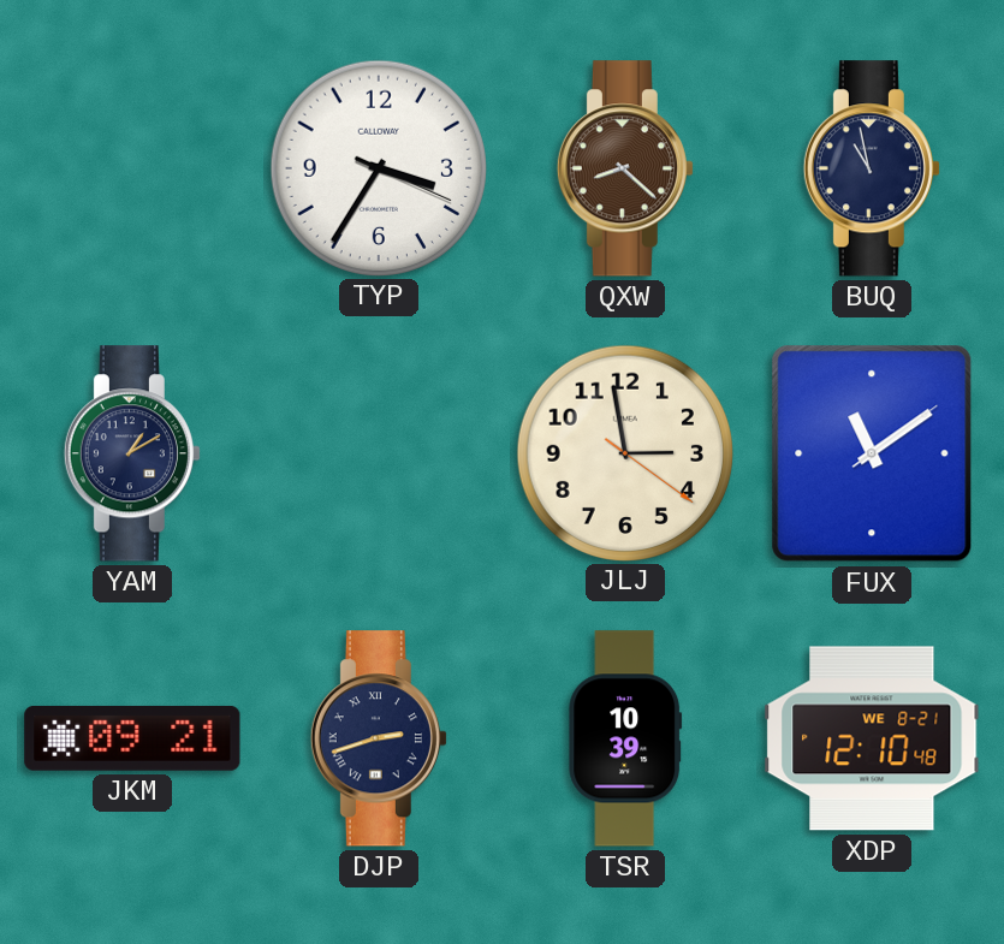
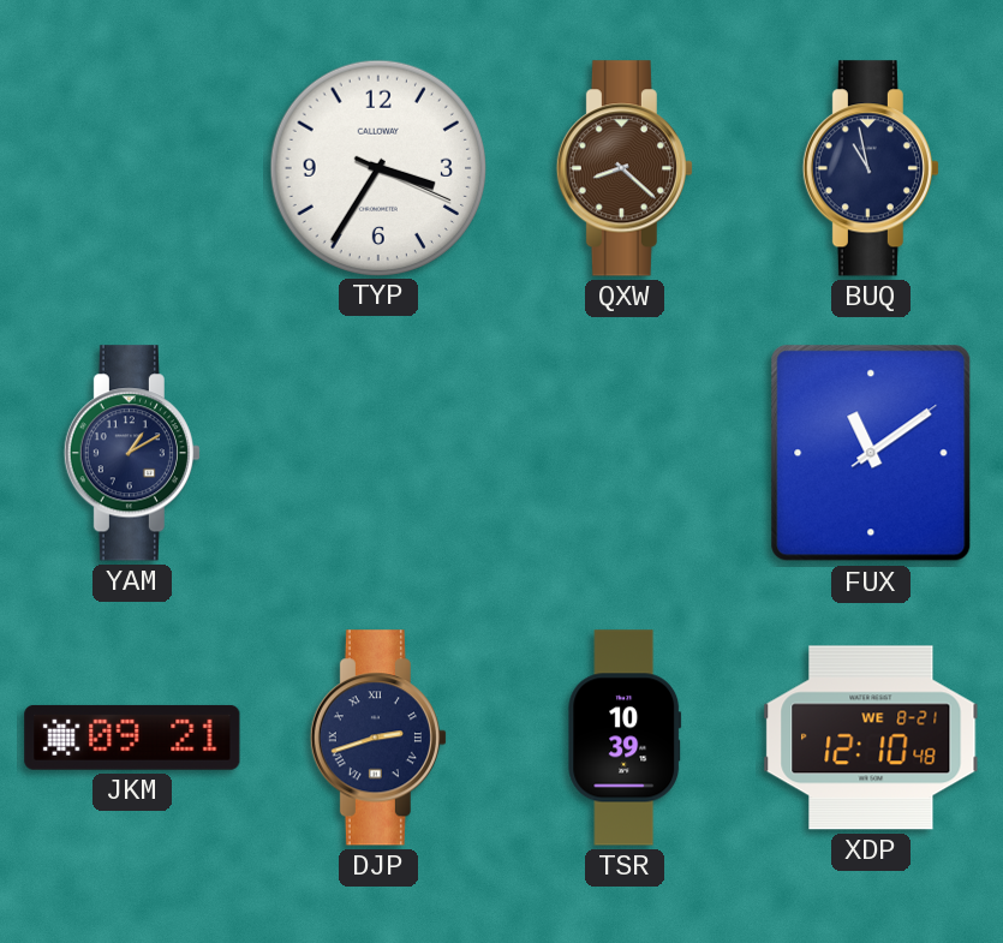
JLJ: 2:58 -> none (624, 452)
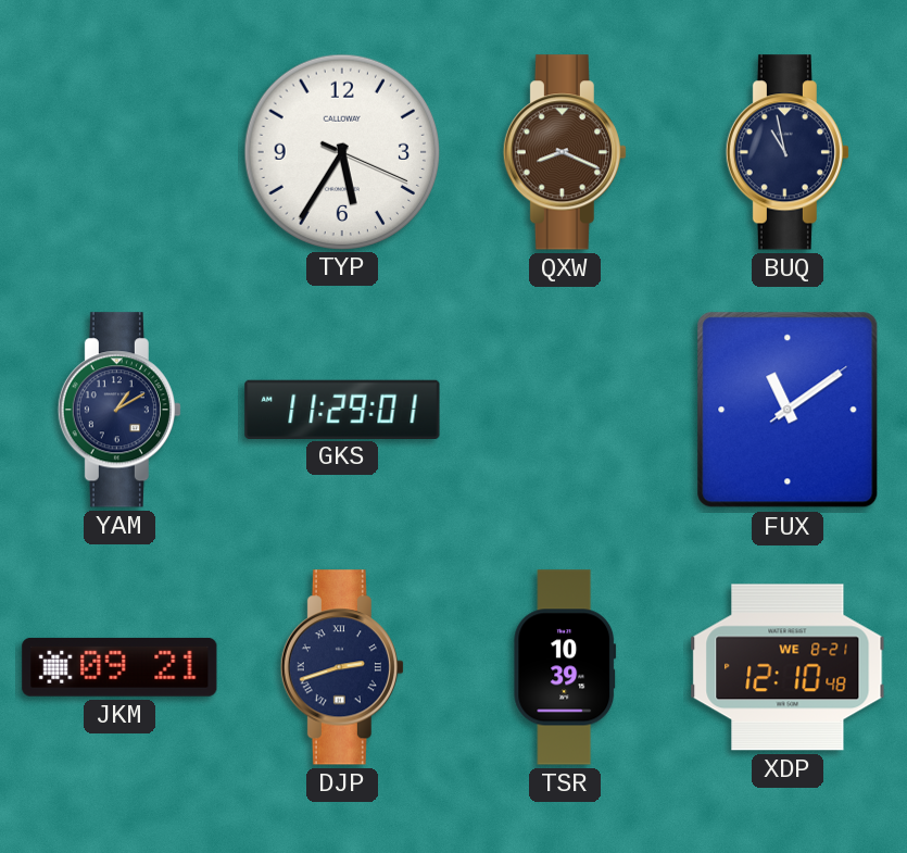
TYP: 3:35 -> 5:35 (341, 151)
QXW: 8:22 -> 8:19 (565, 152)
GKS: none -> 11:29 (342, 409)
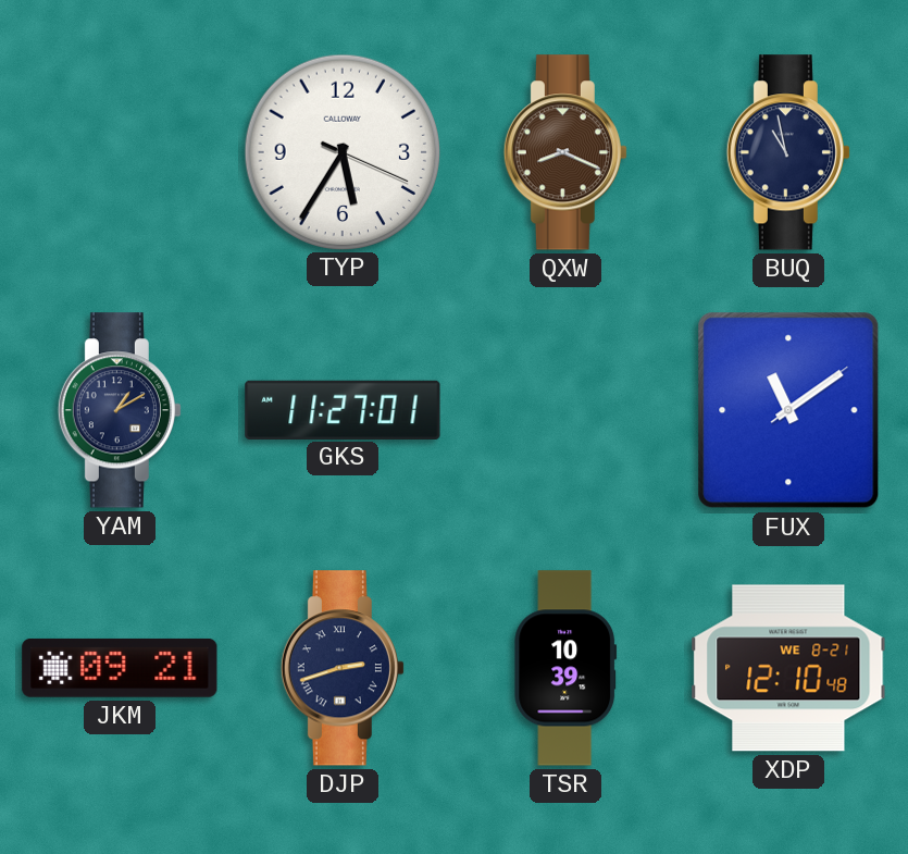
GKS: 11:29 -> 11:27 (343, 409)
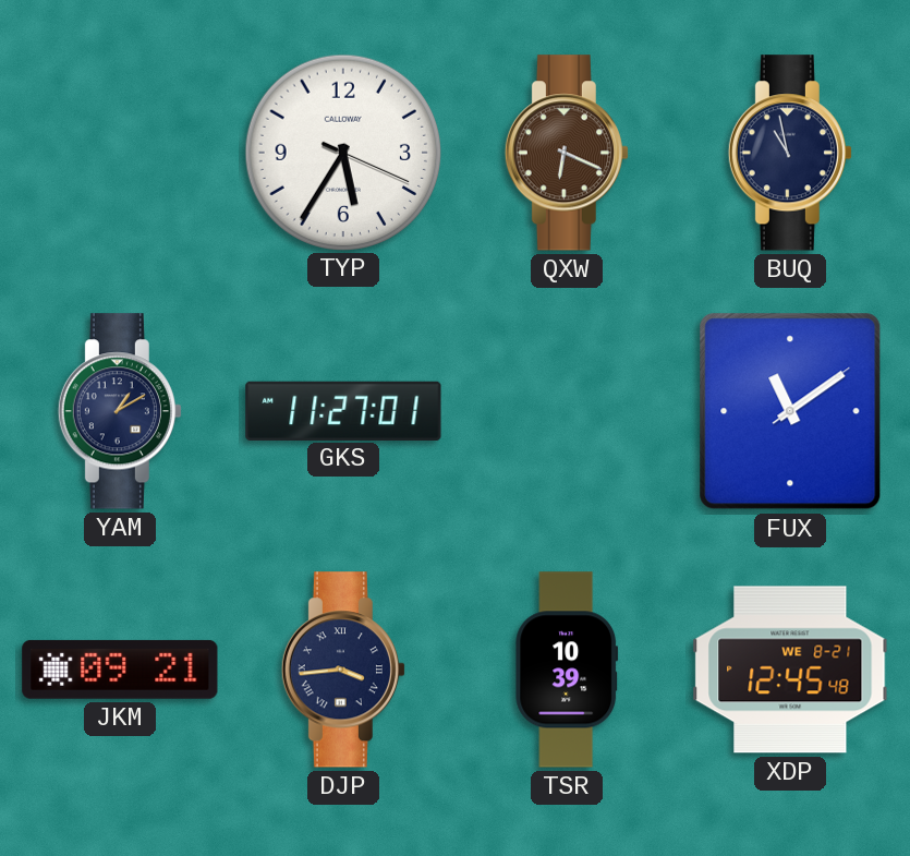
QXW: 8:19 -> 6:19 (567, 153)
DJP: 2:42 -> 3:44 (343, 670)
XDP: 12:10 -> 12:45 (790, 670)
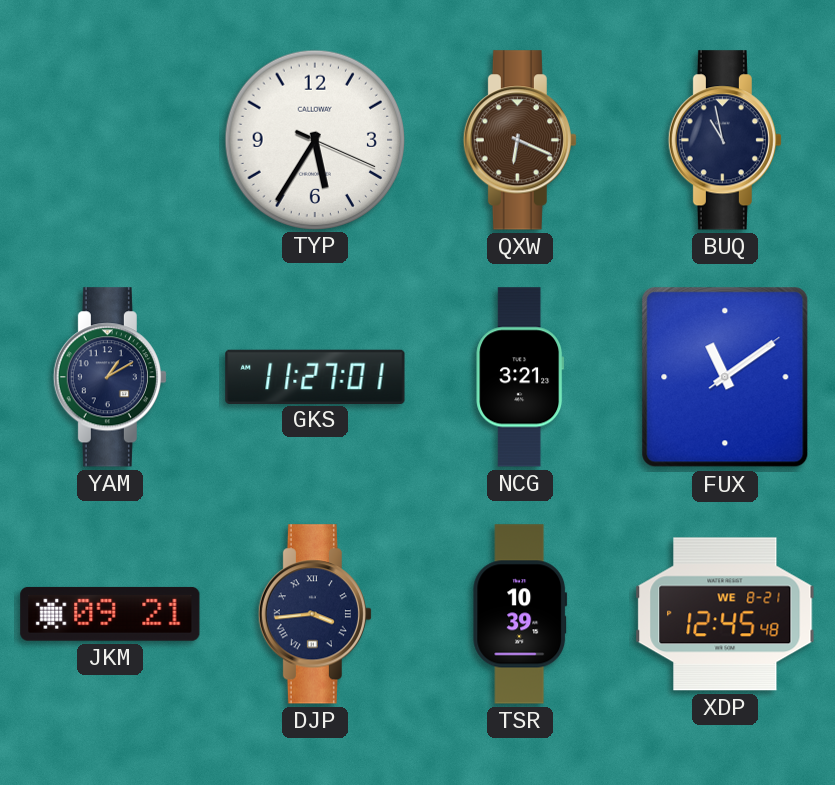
NCG: none -> 3:21 (520, 377)
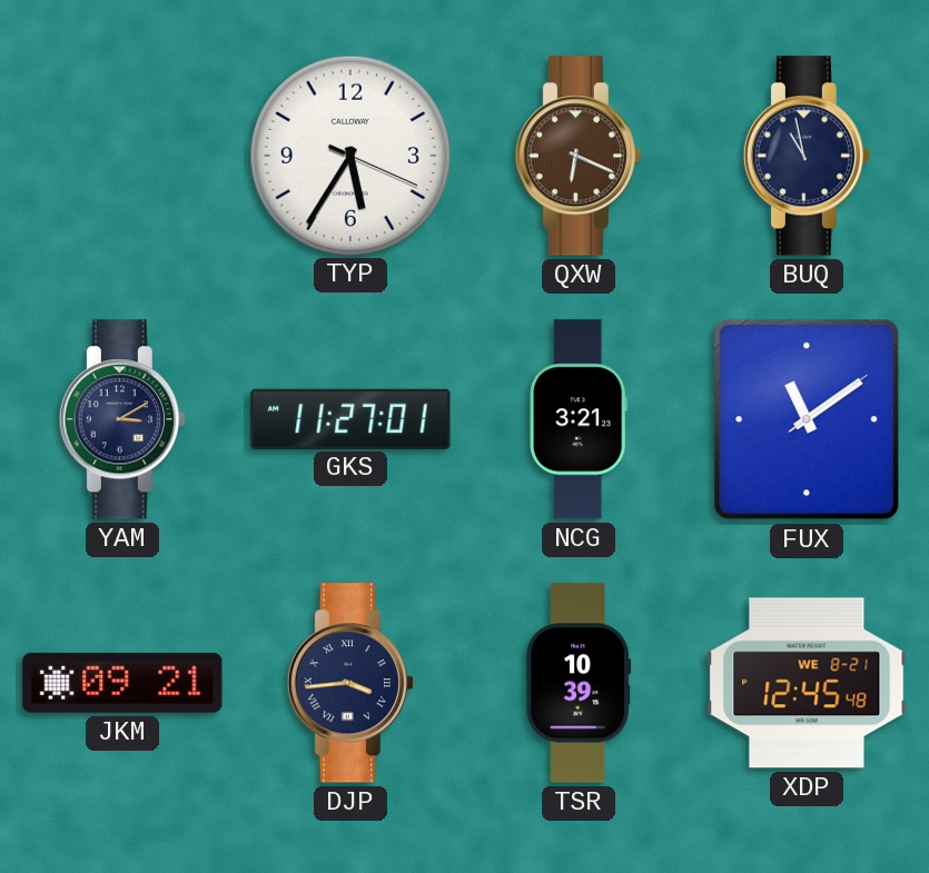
YAM: 1:10 -> 3:10 (122, 419)
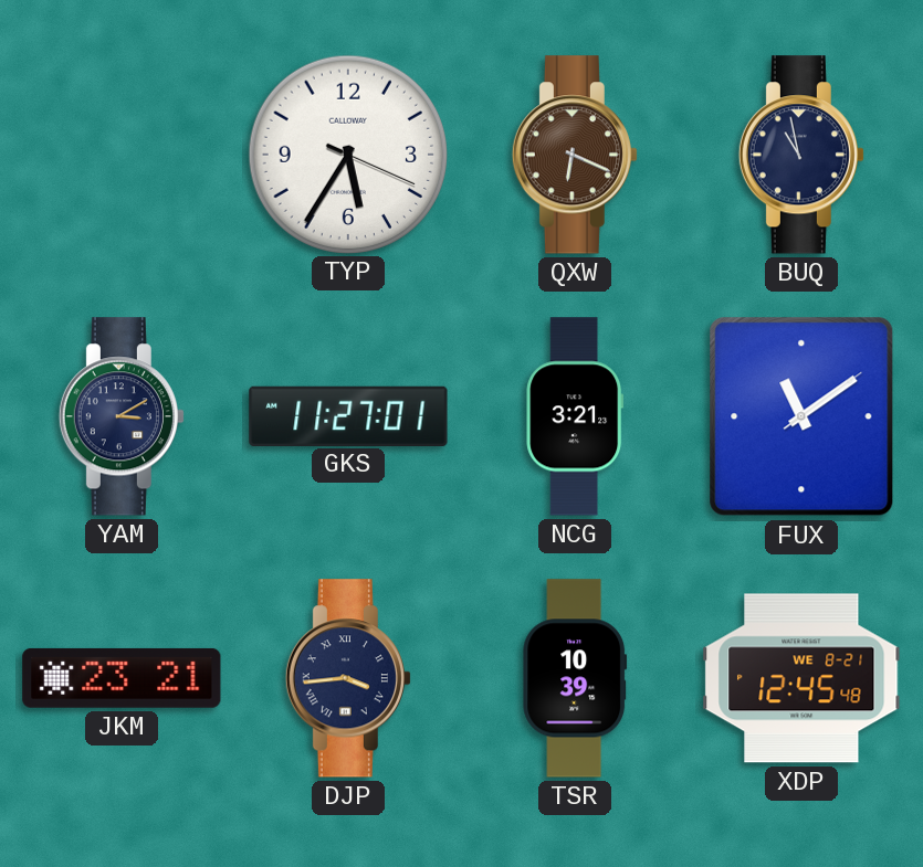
JKM: 09:21 -> 23:21 (122, 678)
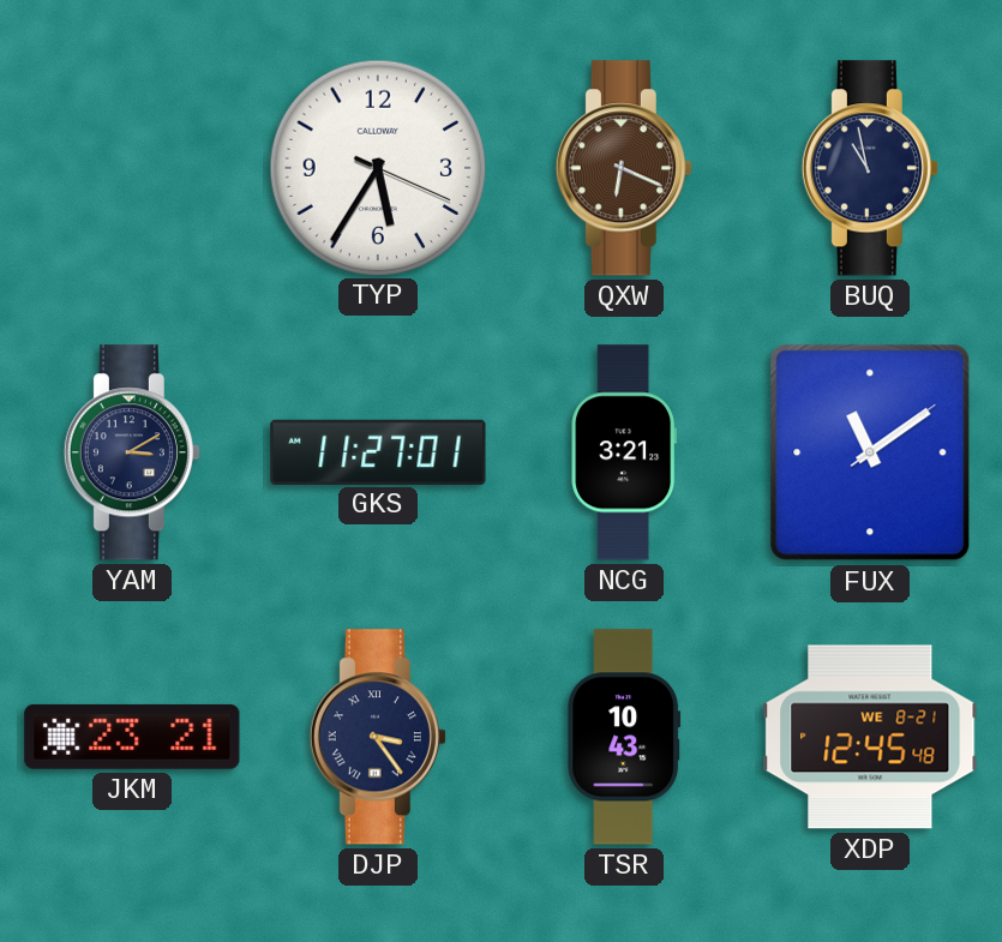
DJP: 3:44 -> 3:24 (378, 737)
TSR: 10:39 -> 10:43 (624, 737)
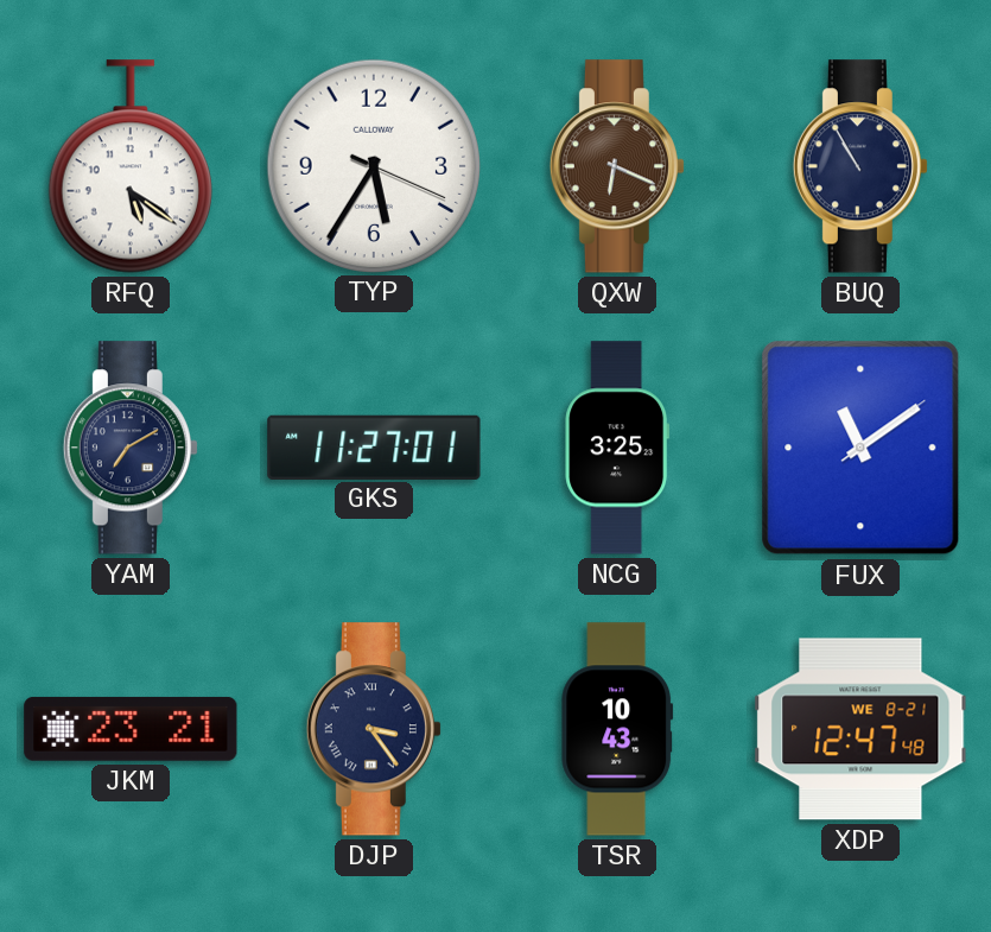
RFQ: none -> 5:21 (131, 166)
BUQ: 10:58 -> 10:55 (860, 166)
YAM: 3:10 -> 7:10 (131, 448)
NCG: 3:21 -> 3:25 (617, 448)
XDP: 12:45 -> 12:47 (860, 729)
